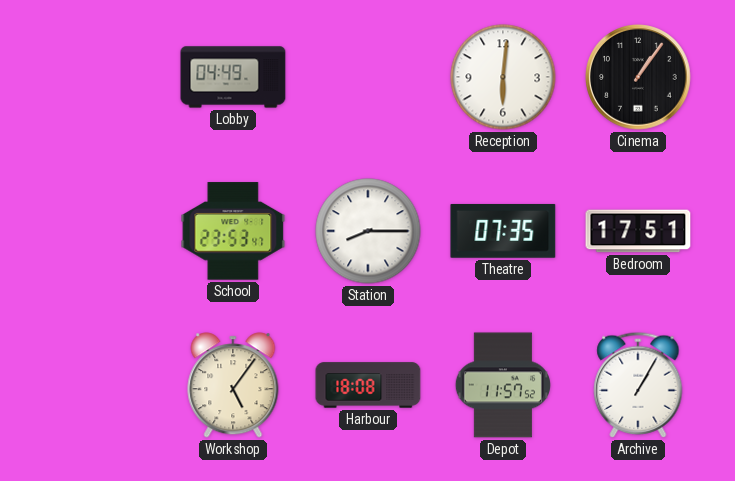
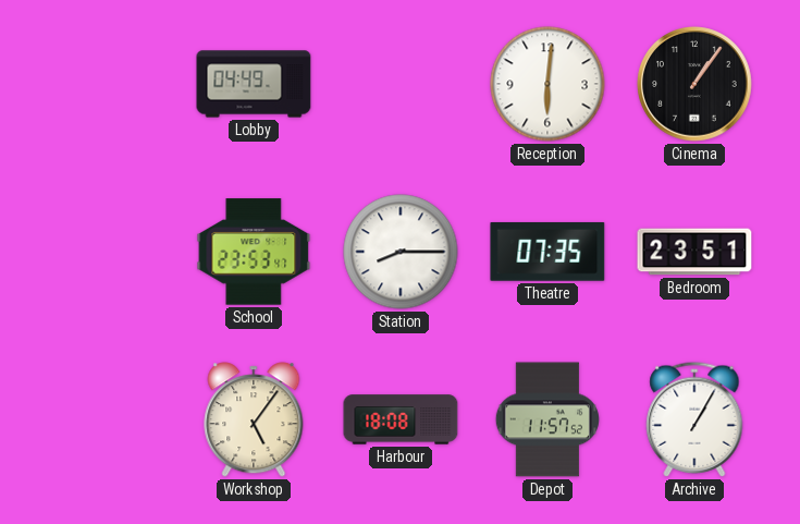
Bedroom: 17:51 -> 23:51 (694, 252)
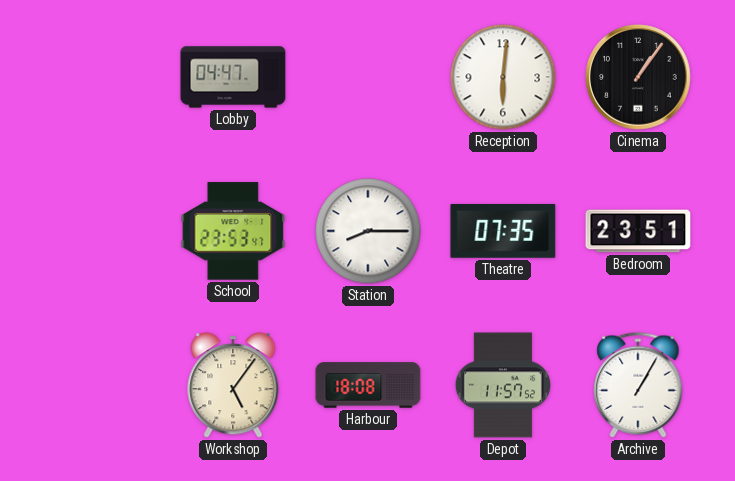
Lobby: 04:49 -> 04:47 (233, 77)
